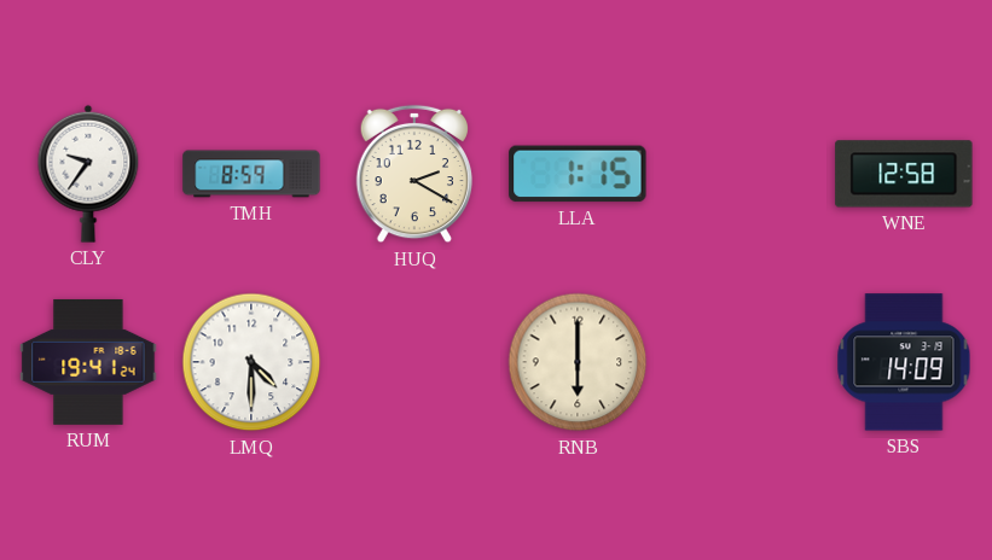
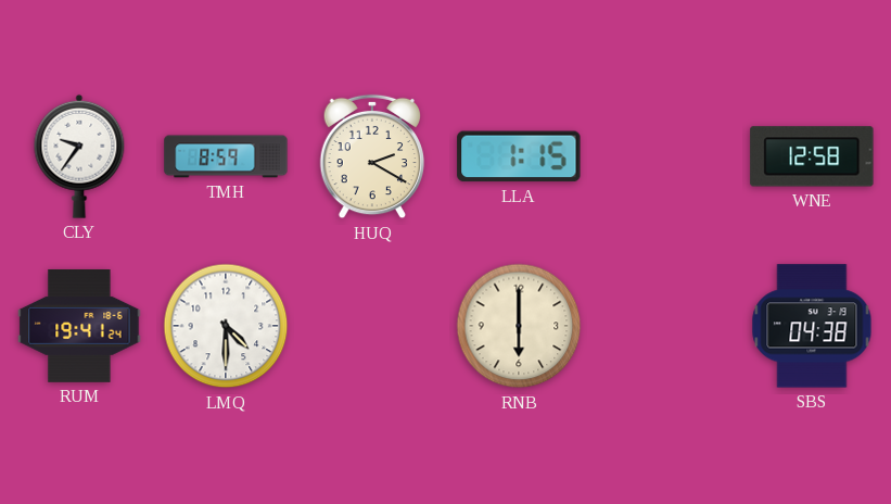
SBS: 14:09 -> 04:38 (812, 326)
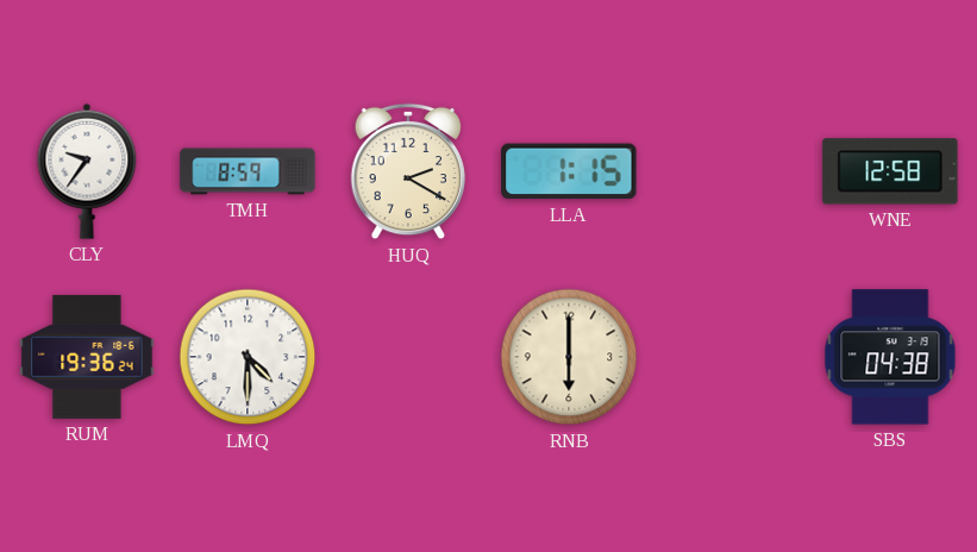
RUM: 19:41 -> 19:36 (87, 357)
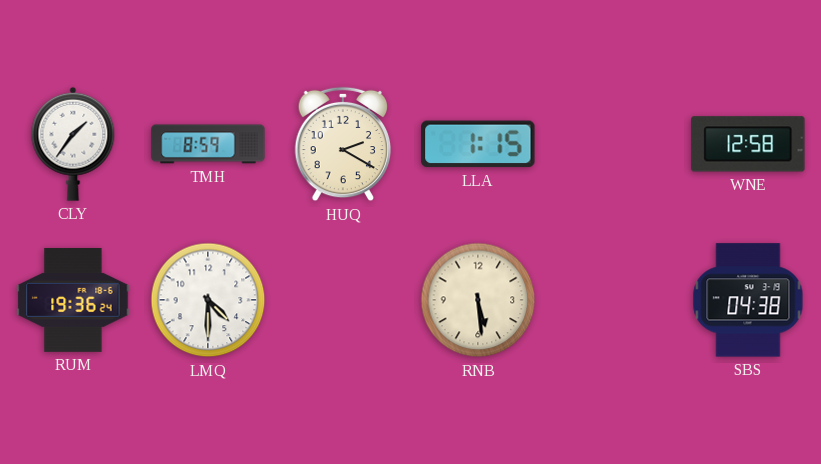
CLY: 9:36 -> 1:36 (73, 144)
RNB: 6:00 -> 5:29 (478, 300)
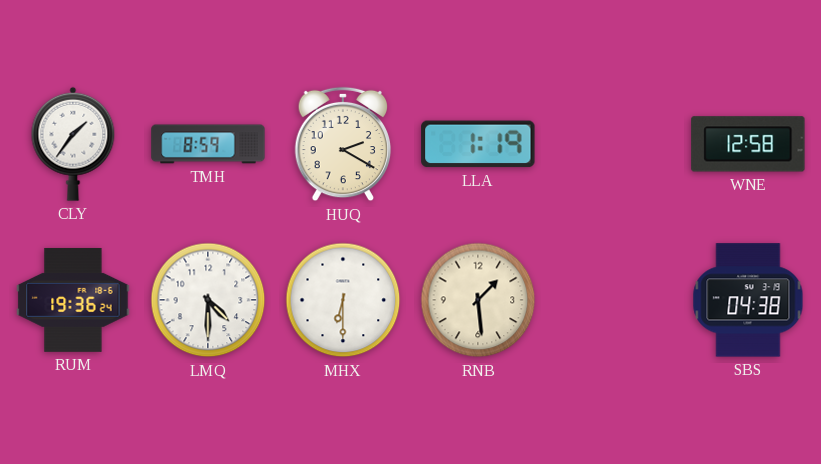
LLA: 1:15 -> 1:19 (478, 144)
MHX: none -> 6:30 (343, 300)
RNB: 5:29 -> 1:29 (478, 300)
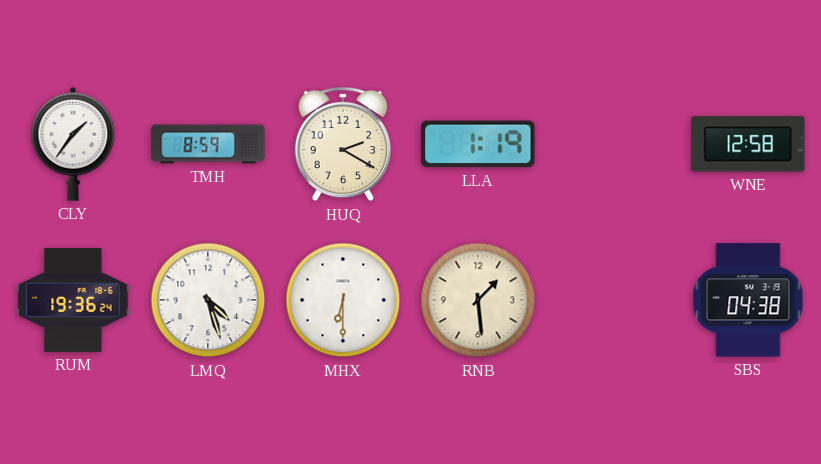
LMQ: 4:30 -> 4:27 (208, 300)
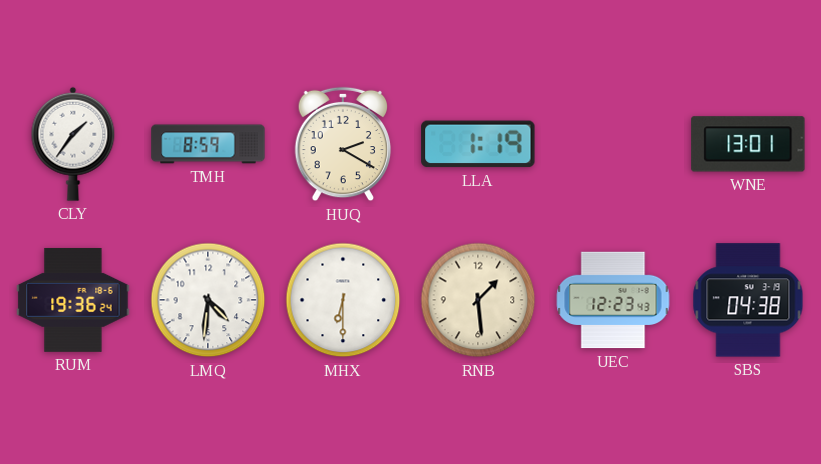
WNE: 12:58 -> 13:01 (748, 144)
LMQ: 4:27 -> 4:31 (208, 300)
UEC: none -> 12:23 (613, 300)
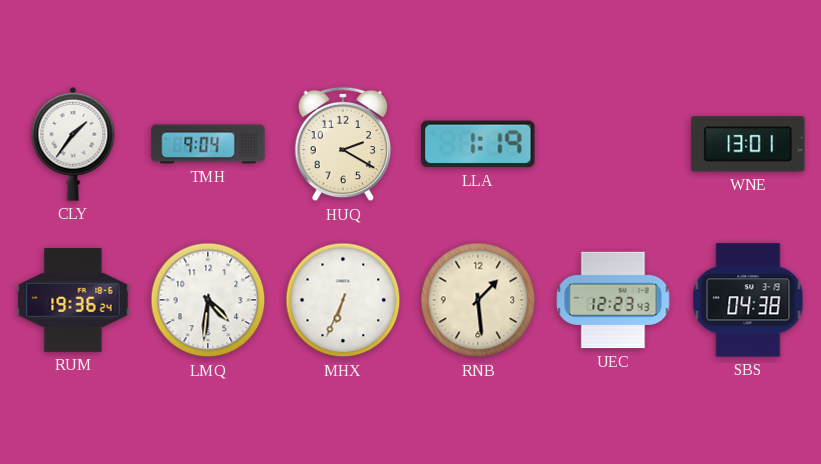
TMH: 8:59 -> 9:04 (208, 144)
MHX: 6:30 -> 6:34 (343, 300)
